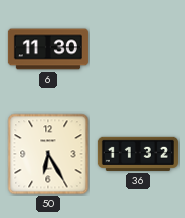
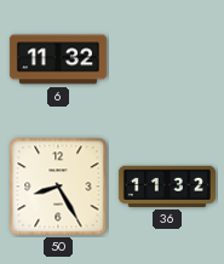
6: 11:30 -> 11:32 (58, 59)
50: 6:25 -> 8:25 (58, 186)
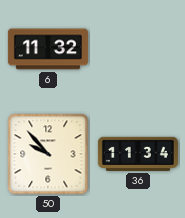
50: 8:25 -> 9:53 (48, 154)
36: 11:32 -> 11:34 (138, 154)
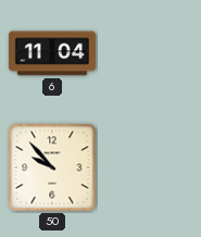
6: 11:32 -> 11:04 (52, 53)
36: 11:34 -> none (138, 154)
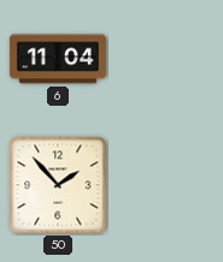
50: 9:53 -> 1:53 (58, 185)
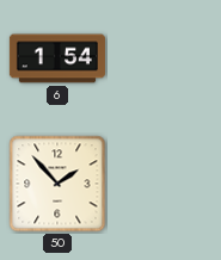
6: 11:04 -> 1:54 (57, 58)
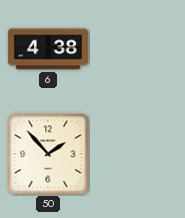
6: 1:54 -> 4:38 (48, 49)
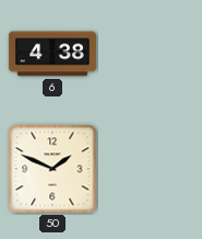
50: 1:53 -> 1:49 (52, 169)
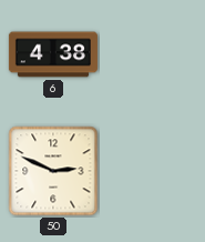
50: 1:49 -> 2:49 (53, 171)
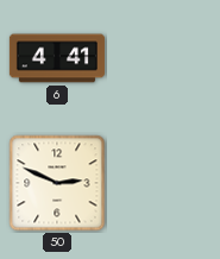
6: 4:38 -> 4:41 (57, 58)
